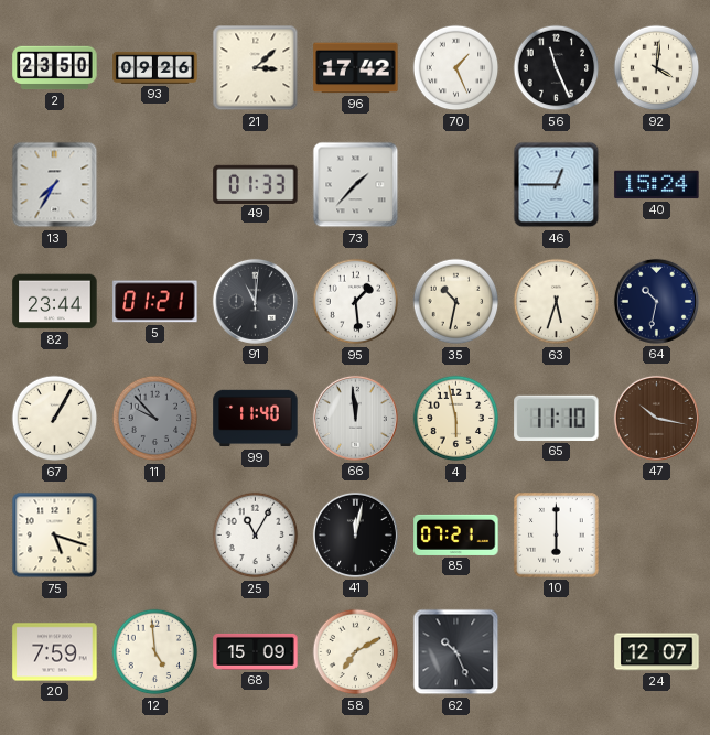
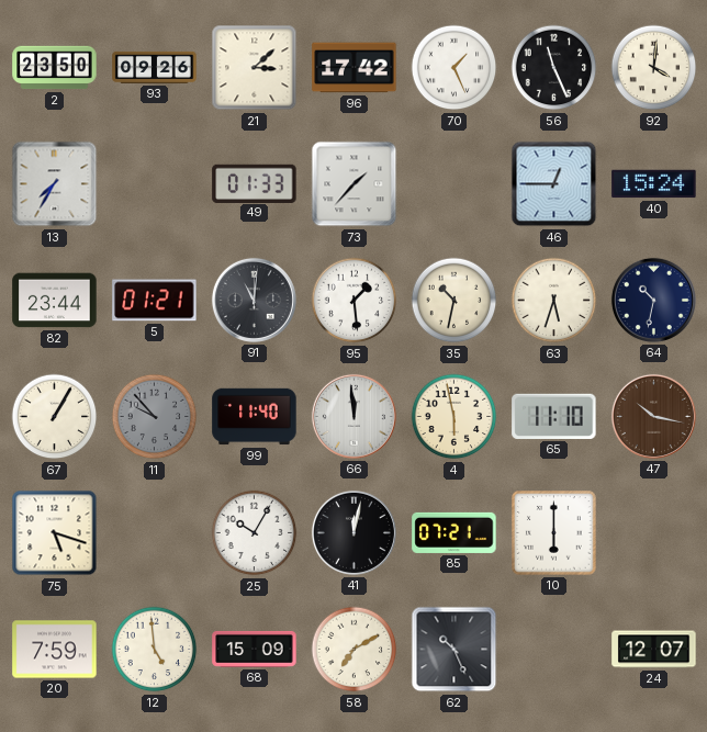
25: 11:05 -> 10:05 (255, 533)
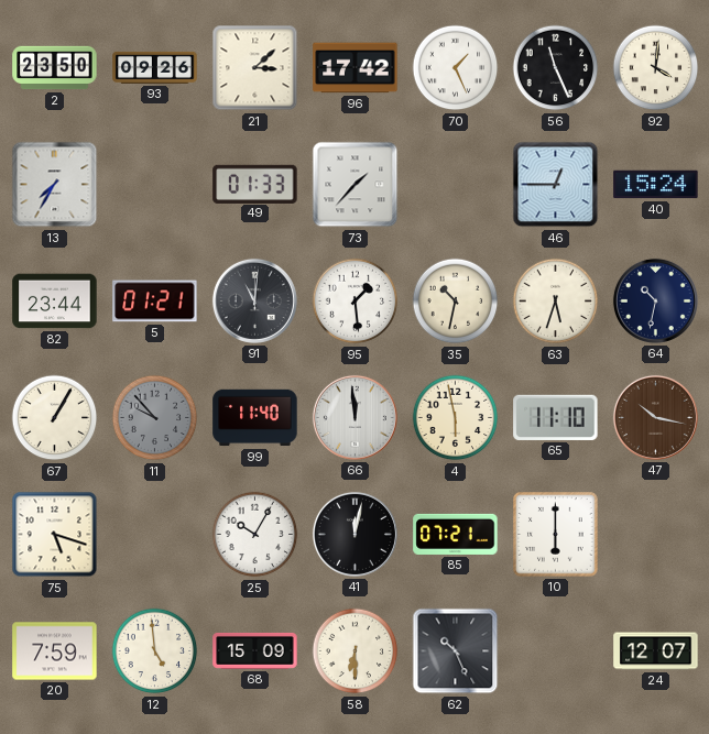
58: 7:10 -> 6:30 (356, 651)
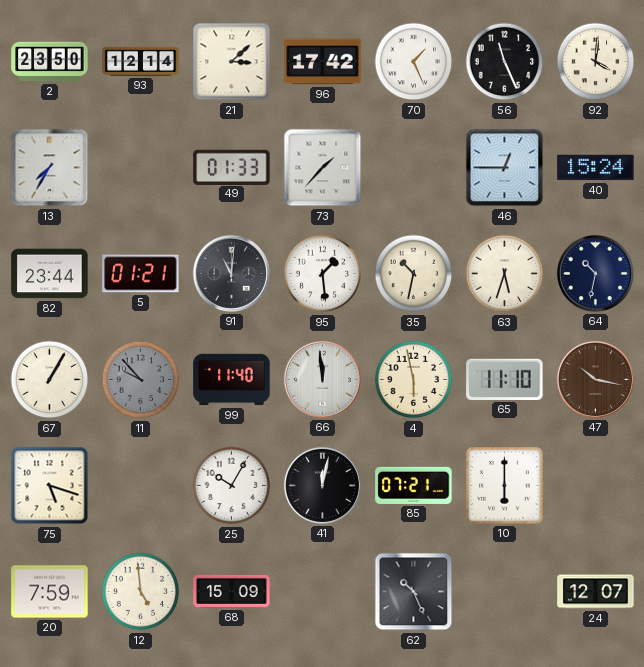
93: 09:26 -> 12:14 (141, 61)
58: 6:30 -> none (356, 651)
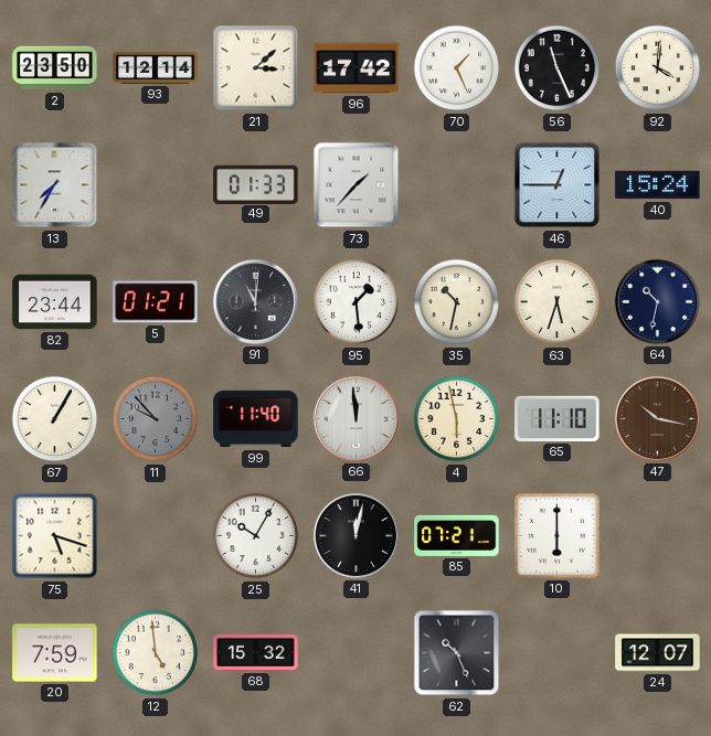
68: 15:09 -> 15:32 (256, 652)
